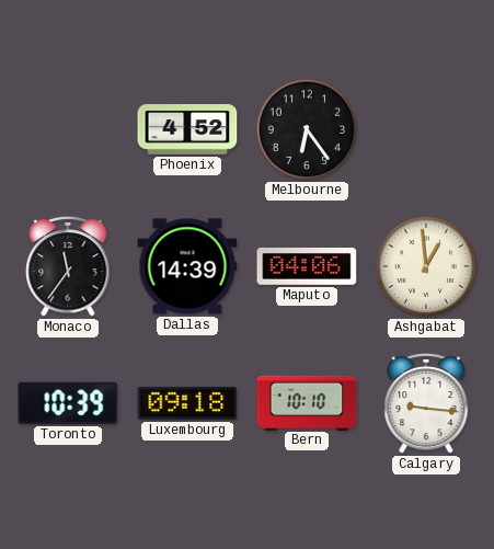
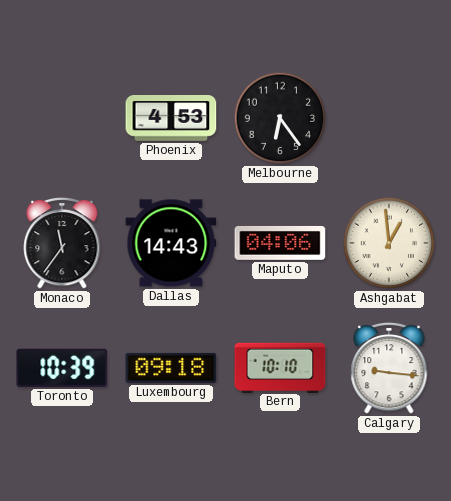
Phoenix: 4:52 -> 4:53 (171, 119)
Dallas: 14:39 -> 14:43 (171, 243)
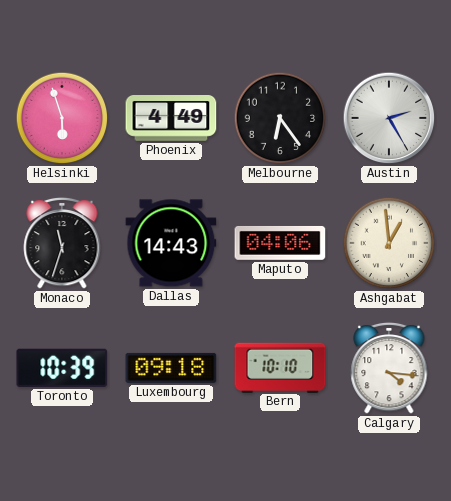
Helsinki: none -> 5:57 (62, 118)
Phoenix: 4:53 -> 4:49 (171, 119)
Austin: none -> 2:25 (389, 118)
Monaco: 11:36 -> 11:33 (62, 243)
Calgary: 9:16 -> 4:16 (389, 368)
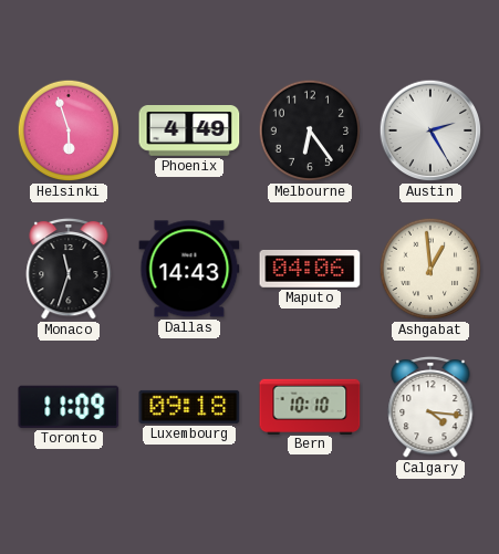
Toronto: 10:39 -> 11:09 (69, 407)
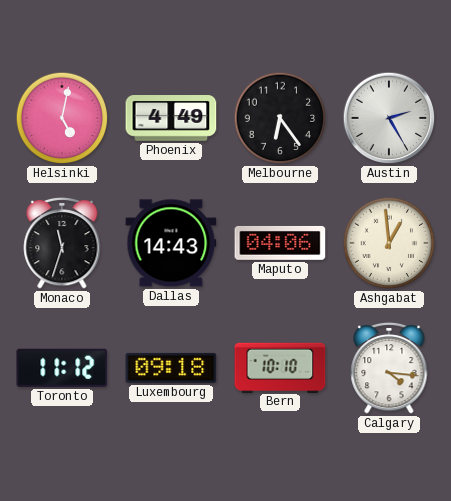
Helsinki: 5:57 -> 5:02 (62, 118)
Toronto: 11:09 -> 11:12 (62, 368)
